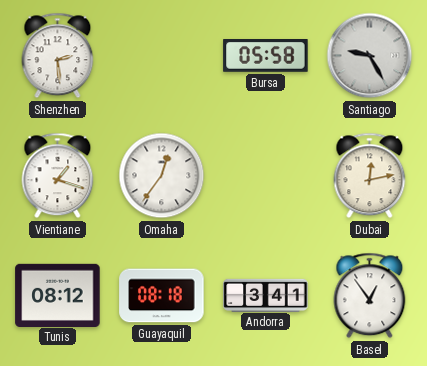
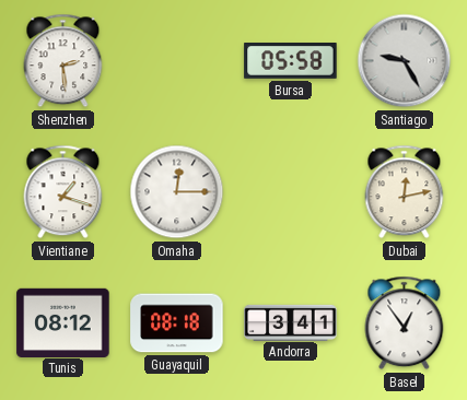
Omaha: 12:36 -> 12:15 (177, 192)
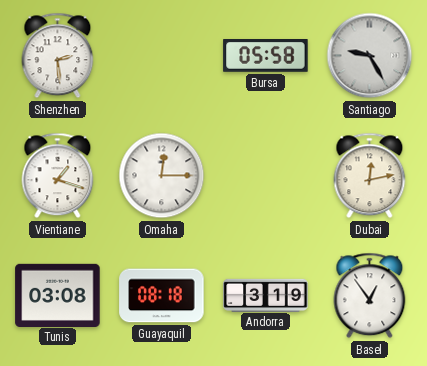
Tunis: 08:12 -> 03:08 (58, 295)
Andorra: 3:41 -> 3:19 (266, 295)
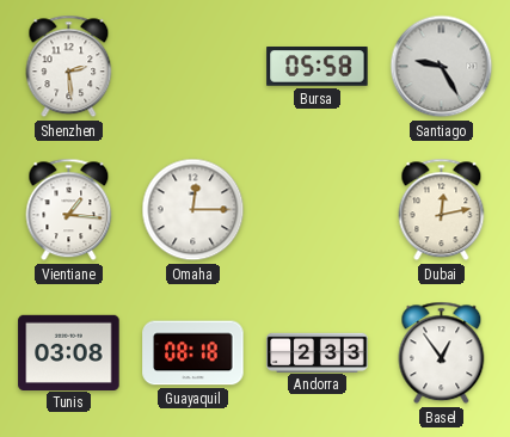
Vientiane: 1:18 -> 1:16 (69, 210)
Andorra: 3:19 -> 2:33 (318, 352)
